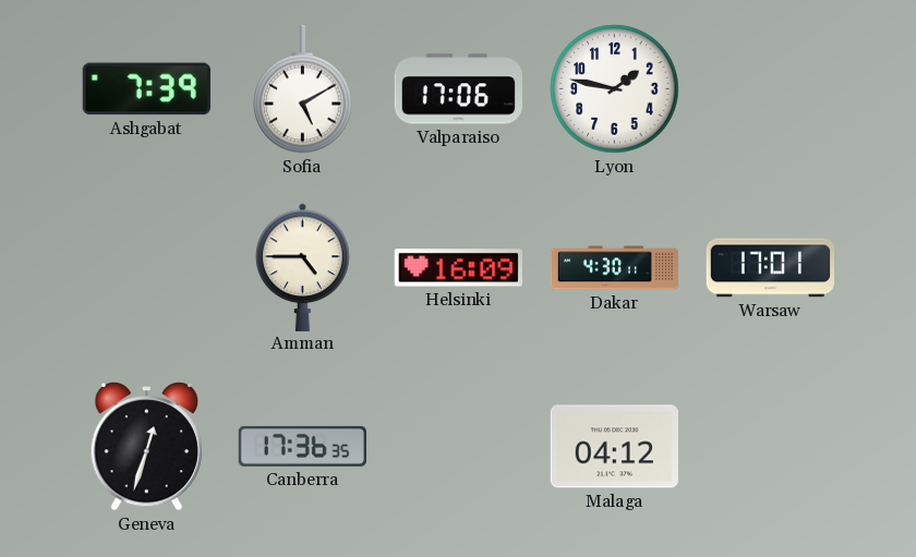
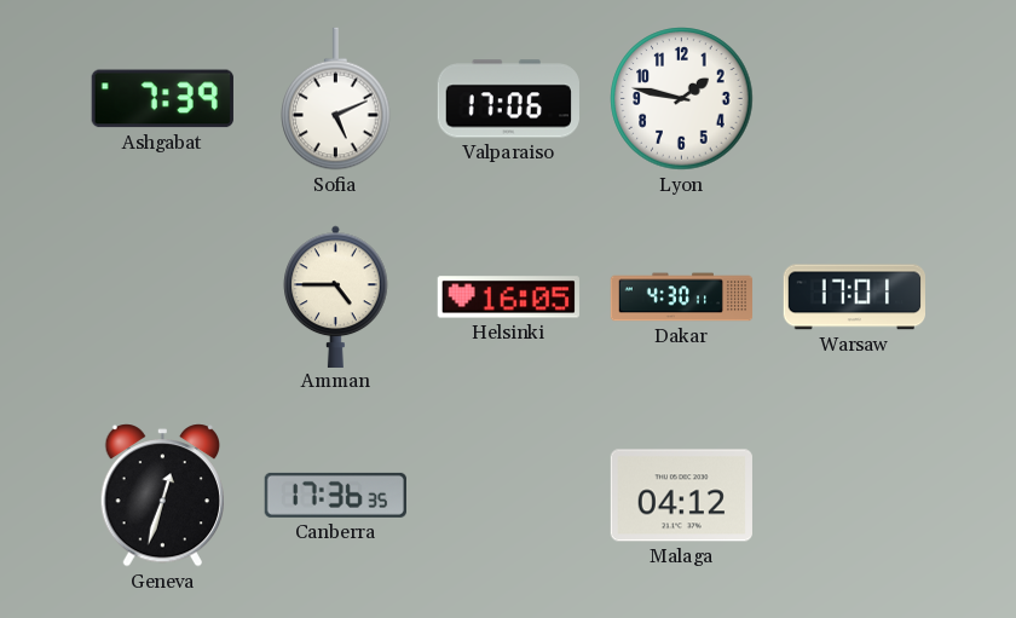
Sofia: 5:10 -> 5:11 (336, 99)
Helsinki: 16:09 -> 16:05 (508, 298)
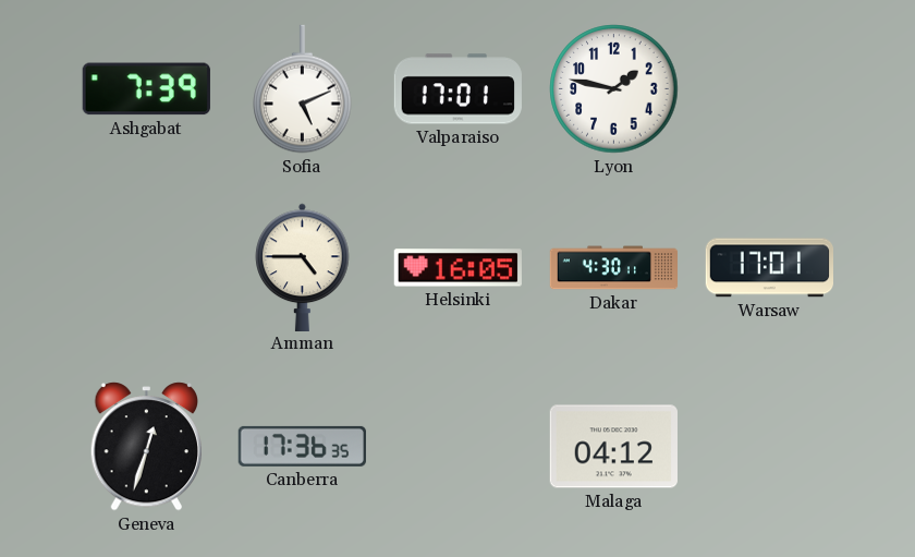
Valparaiso: 17:06 -> 17:01 (457, 89)
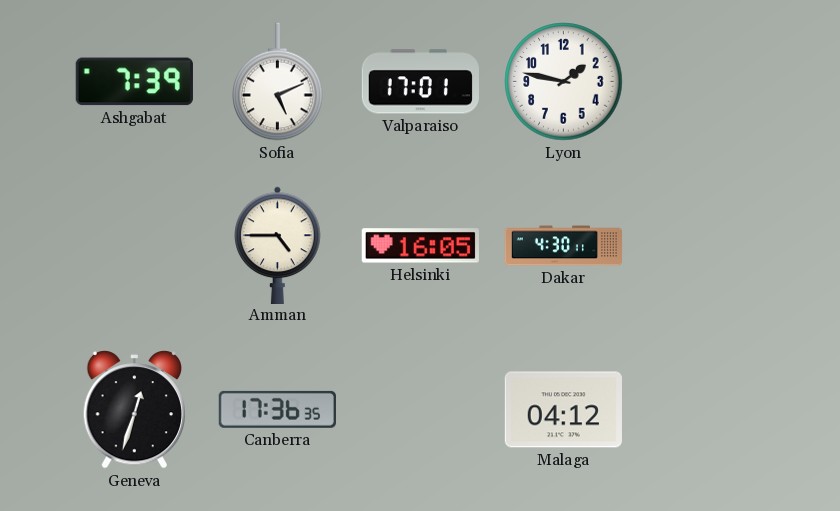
Warsaw: 17:01 -> none (769, 268)
